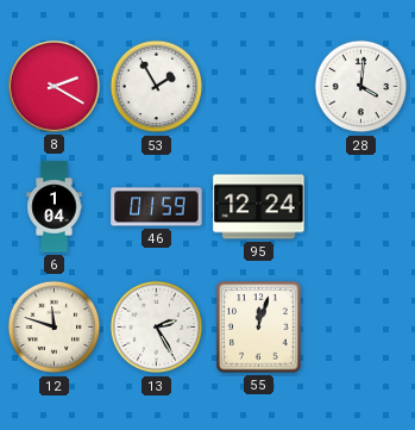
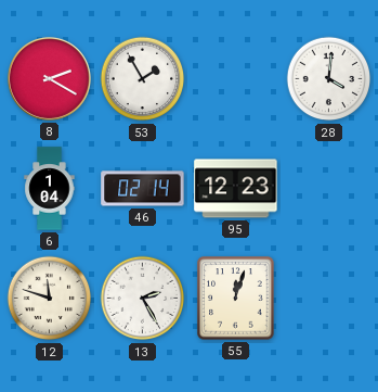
46: 01:59 -> 02:14 (143, 189)
95: 12:24 -> 12:23 (236, 189)
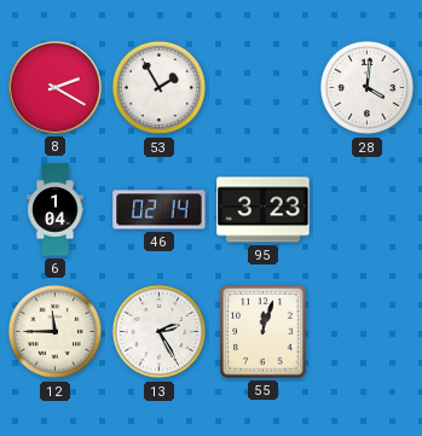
95: 12:23 -> 3:23 (264, 210)
12: 11:48 -> 11:45 (56, 332)
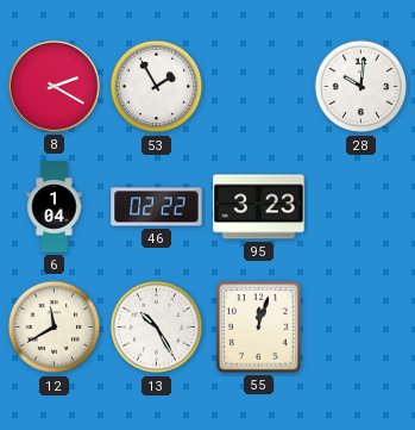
28: 4:01 -> 10:01 (361, 87)
46: 02:14 -> 02:22 (157, 207)
12: 11:45 -> 11:40 (55, 328)
13: 2:25 -> 10:25 (157, 328)
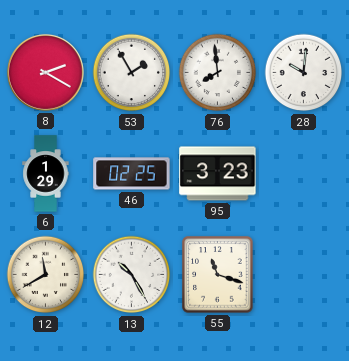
76: none -> 7:59 (218, 73)
6: 1:04 -> 1:29 (46, 174)
46: 02:22 -> 02:25 (132, 174)
55: 12:03 -> 11:18 (218, 275)
